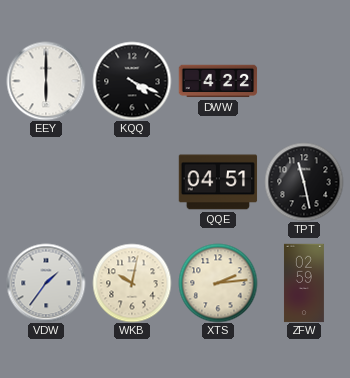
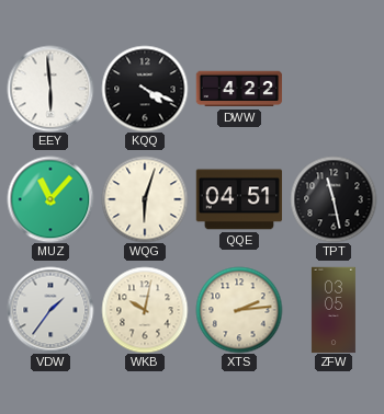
EEY: 6:00 -> 5:59 (50, 89)
MUZ: none -> 11:07 (50, 199)
WQG: none -> 6:03 (145, 199)
ZFW: 02:59 -> 03:05 (334, 310)
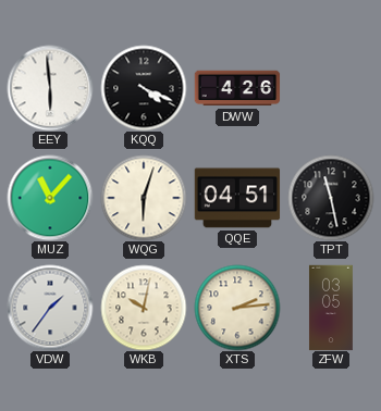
DWW: 4:22 -> 4:26 (237, 88)
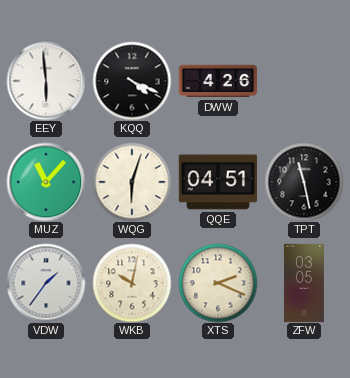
XTS: 2:14 -> 2:19 (218, 283)
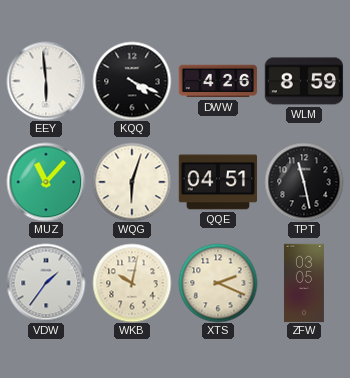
WLM: none -> 8:59 (304, 81)
